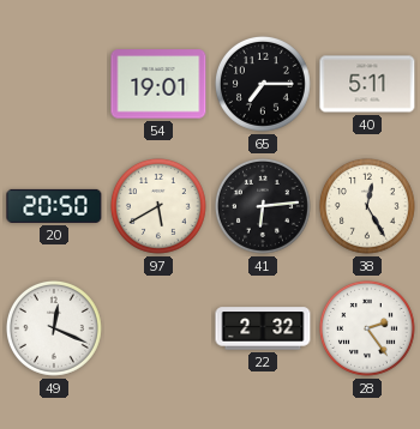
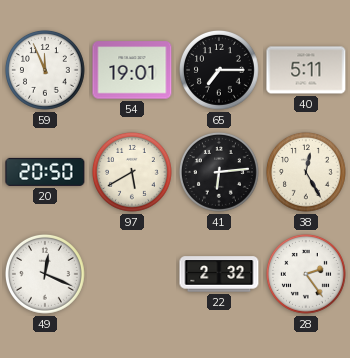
59: none -> 11:56 (45, 70)
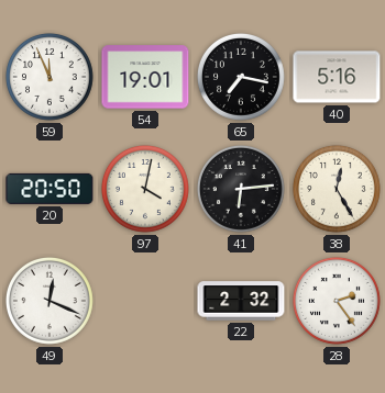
65: 7:15 -> 7:17 (241, 77)
40: 5:11 -> 5:16 (337, 77)
97: 5:40 -> 4:02 (145, 189)
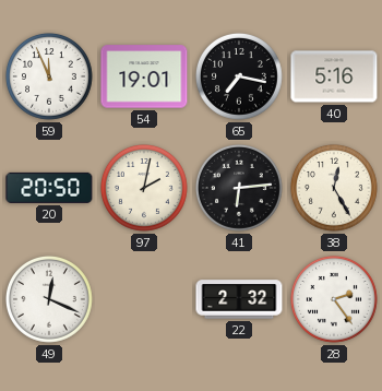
97: 4:02 -> 2:02 (144, 188)
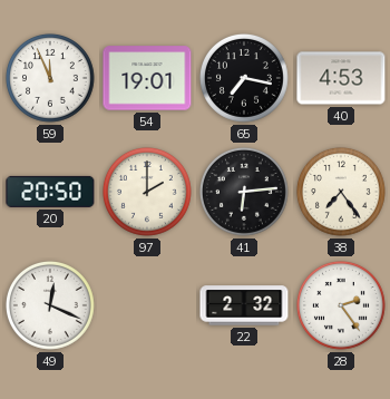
40: 5:16 -> 4:53 (341, 78)
97: 2:02 -> 2:00 (147, 192)
38: 12:25 -> 7:24 (341, 192)
